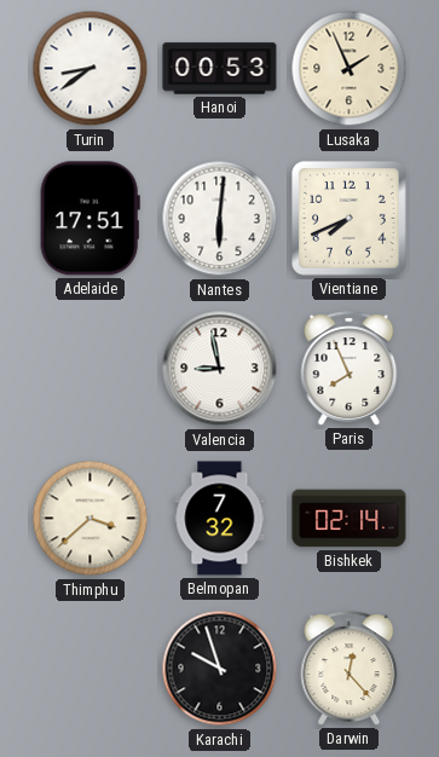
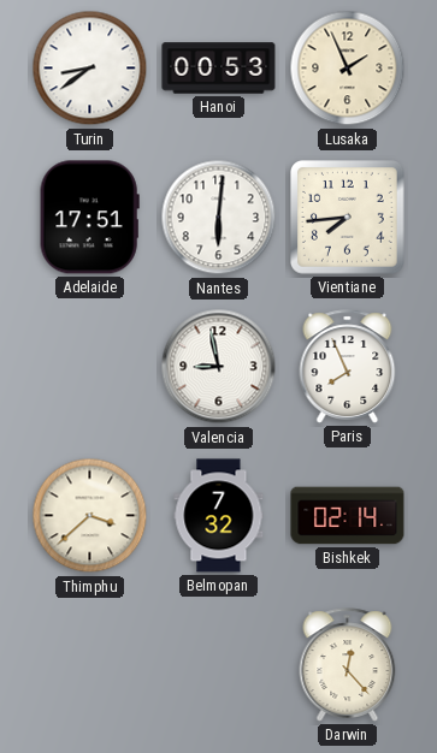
Vientiane: 7:41 -> 7:44 (348, 218)
Karachi: 9:57 -> none (220, 669)
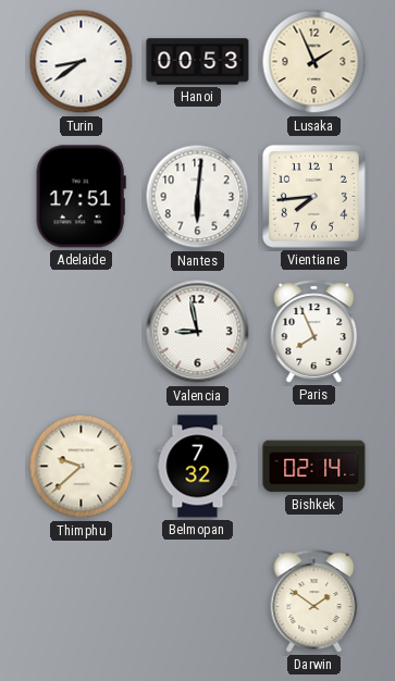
Thimphu: 3:38 -> 9:38 (82, 467)
Darwin: 12:23 -> 1:51 (314, 602)
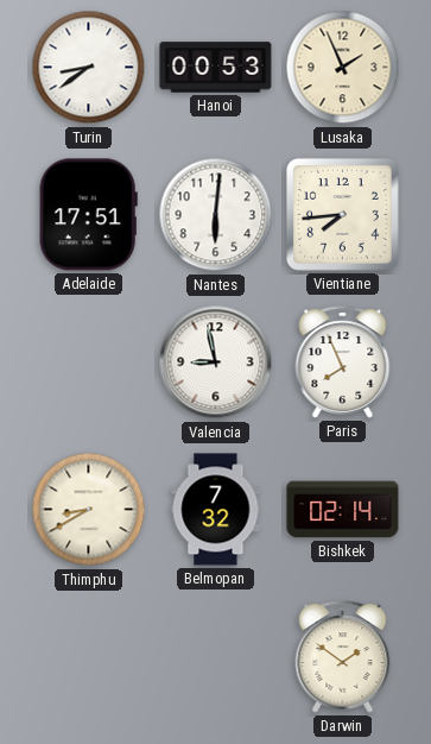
Thimphu: 9:38 -> 8:40 (89, 510)
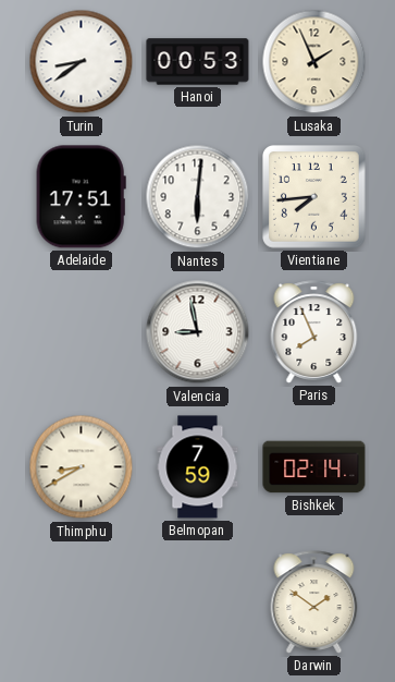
Belmopan: 7:32 -> 7:59 (198, 467)
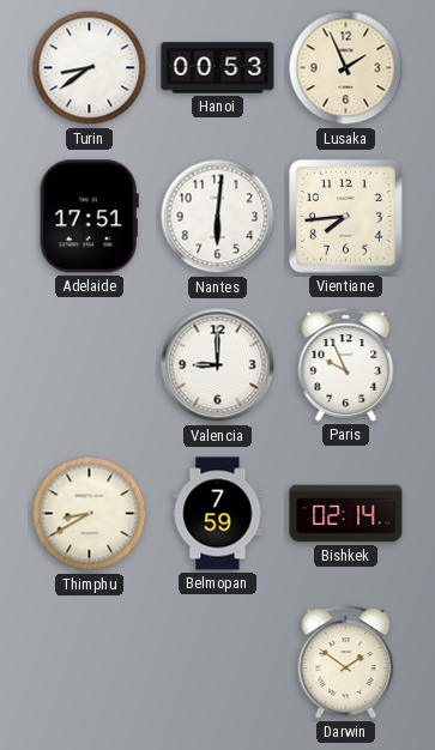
Valencia: 8:58 -> 9:00 (218, 365)
Paris: 7:56 -> 9:56 (346, 365)
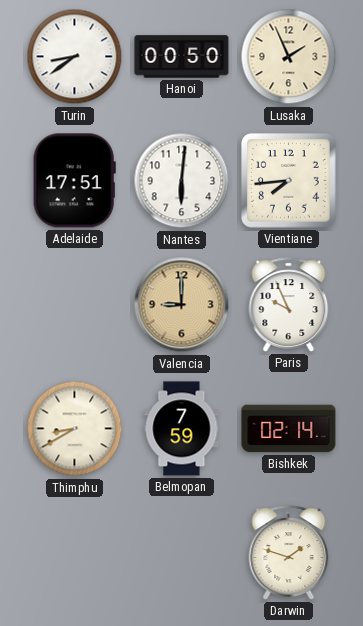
Hanoi: 00:53 -> 00:50 (182, 57)
Valencia dial: white -> champagne (182, 305)
Darwin: 1:51 -> 1:48 (289, 553)
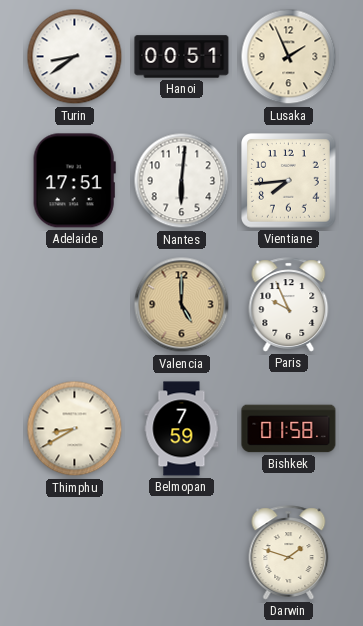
Hanoi: 00:50 -> 00:51 (182, 57)
Valencia: 9:00 -> 5:00 (182, 305)
Bishkek: 02:14 -> 01:58 (289, 429)
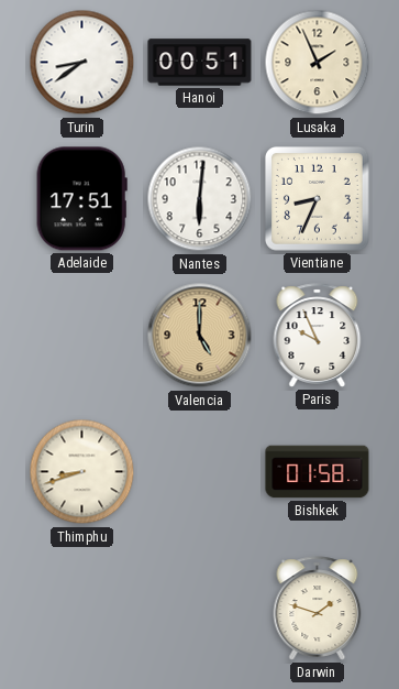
Vientiane: 7:44 -> 8:34 (318, 199)
Thimphu: 8:40 -> 8:42 (82, 472)
Belmopan: 7:59 -> none (182, 429)
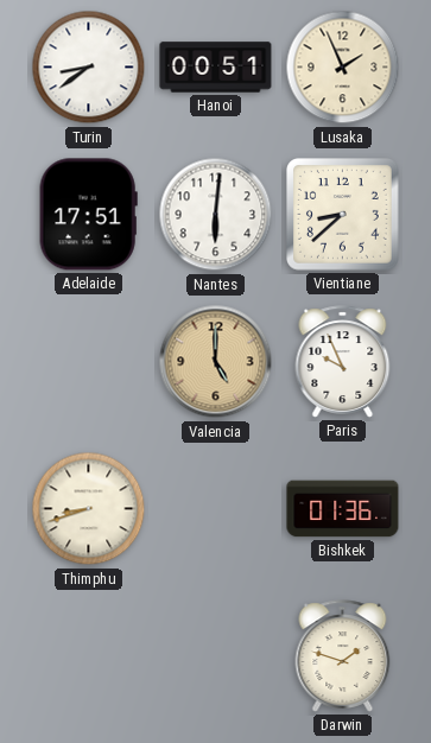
Vientiane: 8:34 -> 8:38 (343, 215)
Bishkek: 01:58 -> 01:36 (343, 509)
